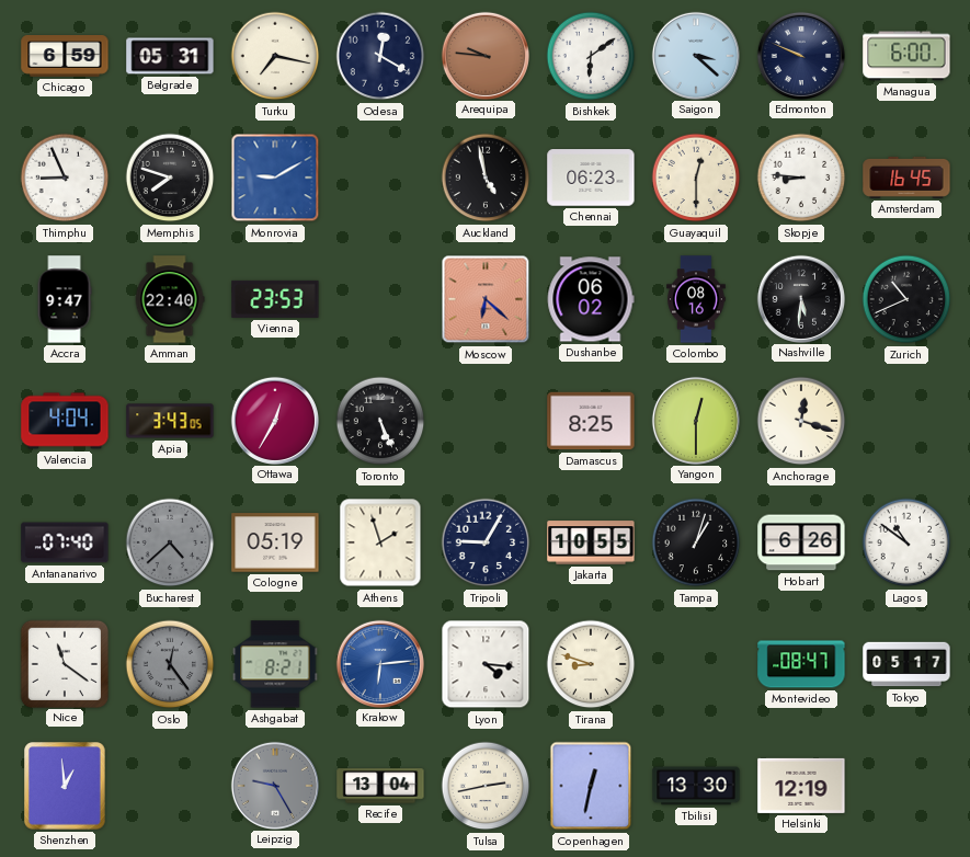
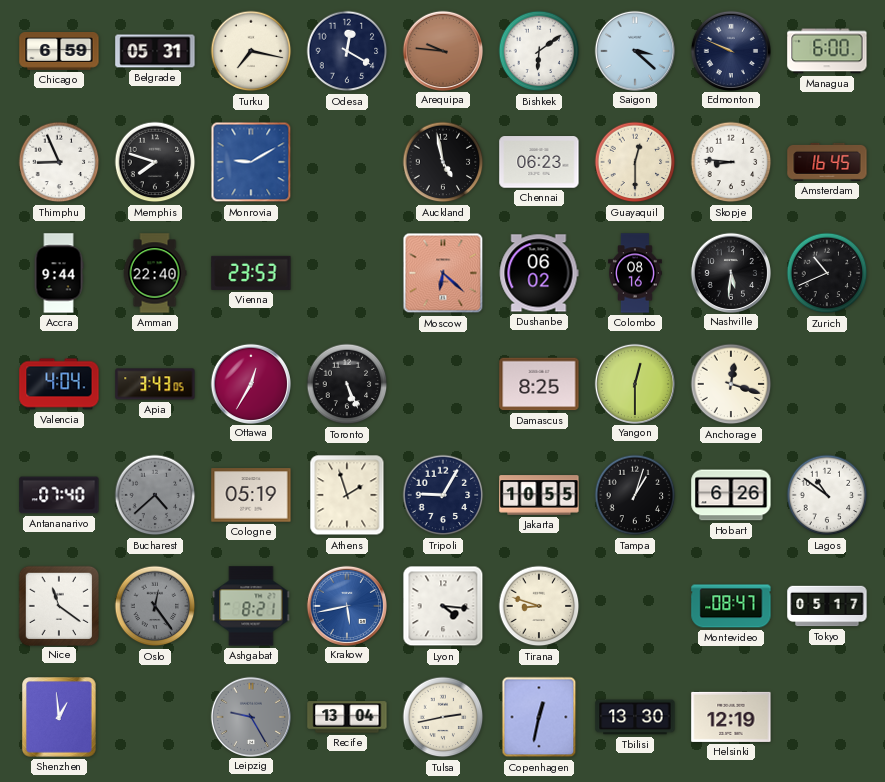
Accra: 9:47 -> 9:44 (59, 273)
Krakow: 6:14 -> 5:43 (346, 605)
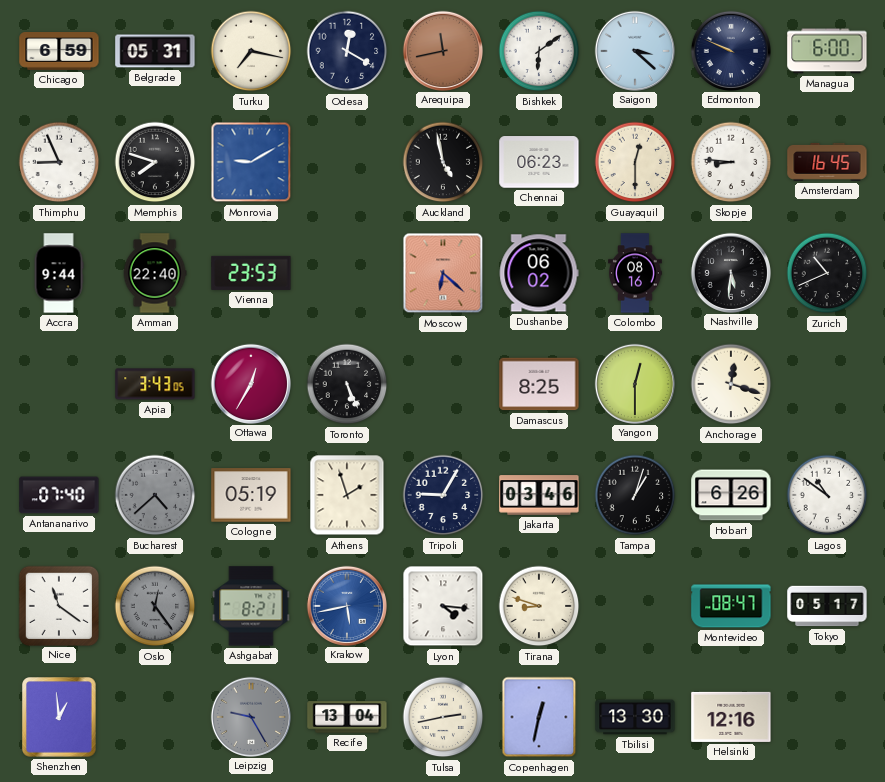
Arequipa: 9:46 -> 11:43 (442, 50)
Valencia: 4:04 -> none (59, 384)
Jakarta: 10:55 -> 03:46 (539, 495)
Helsinki: 12:19 -> 12:16 (731, 717)
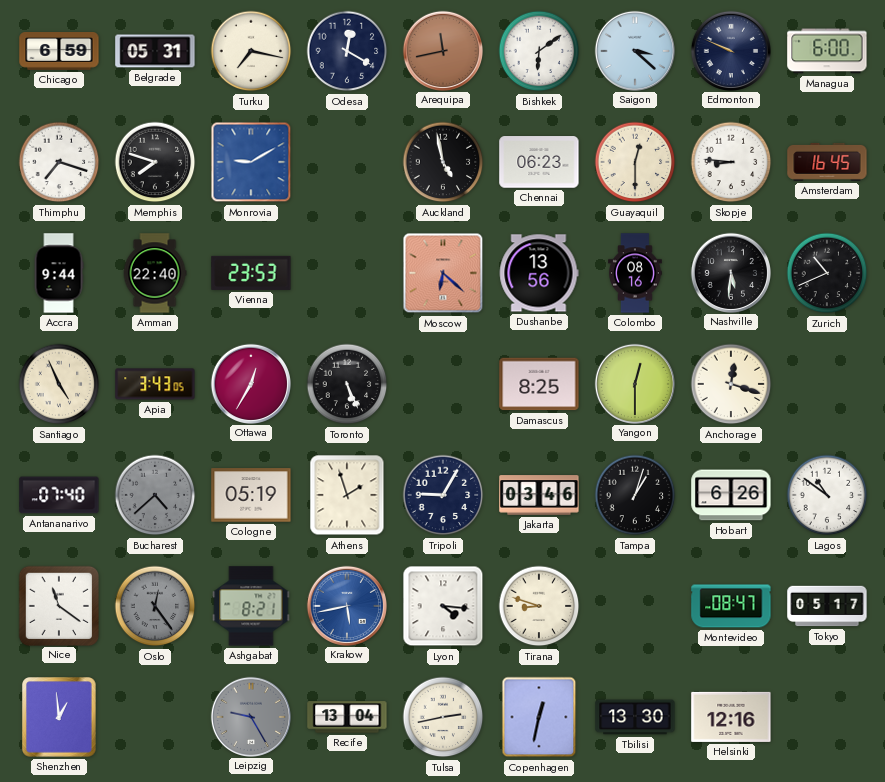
Thimphu: 8:56 -> 7:18 (59, 162)
Dushanbe: 06:02 -> 13:56 (539, 273)
Santiago: none -> 4:56 (59, 384)
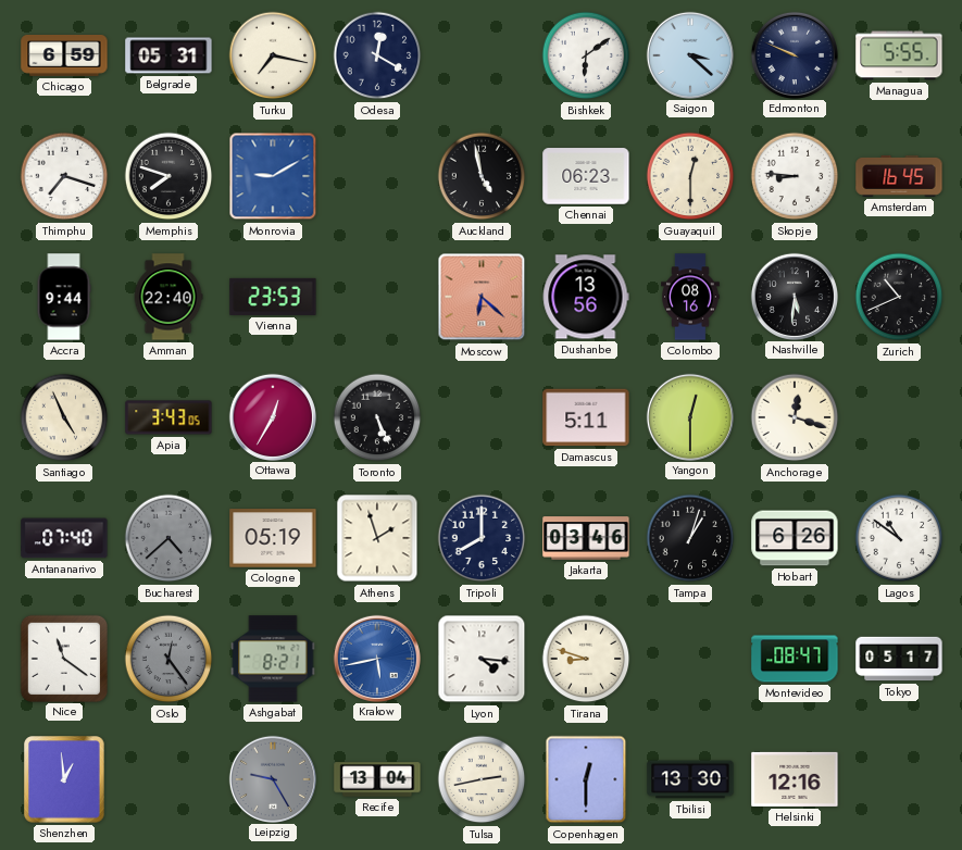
Arequipa: 11:43 -> none (442, 50)
Managua: 6:00 -> 5:55 (899, 55)
Damascus: 8:25 -> 5:11 (586, 417)
Tripoli: 9:05 -> 8:00 (482, 538)
Copenhagen: 12:32 -> 12:30 (586, 779)
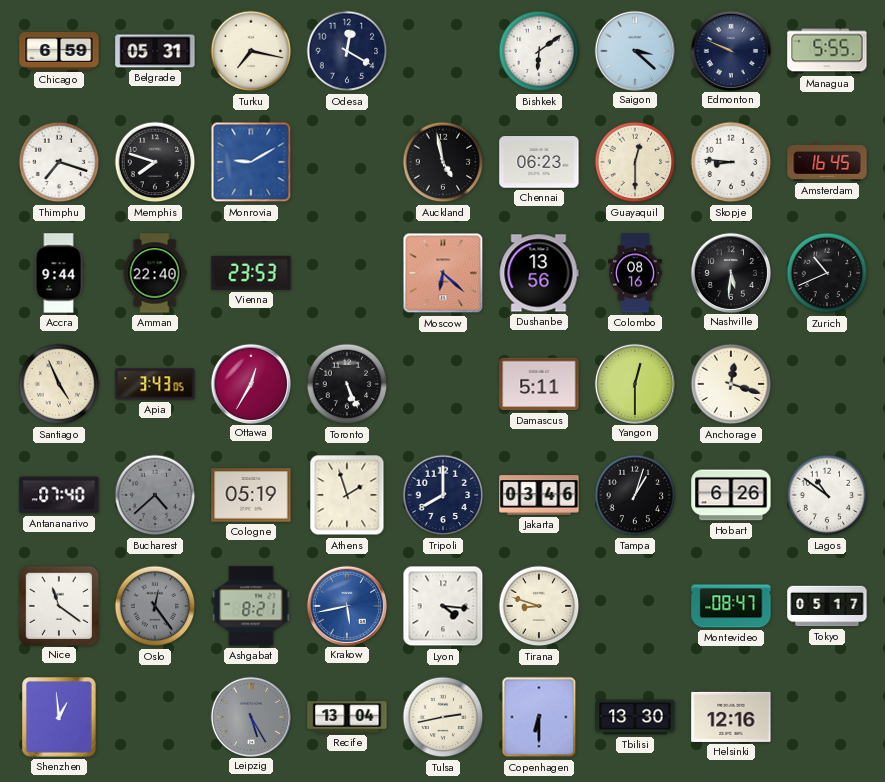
Leipzig: 9:25 -> 5:25 (250, 716)
Copenhagen: 12:30 -> 6:30 (539, 717)
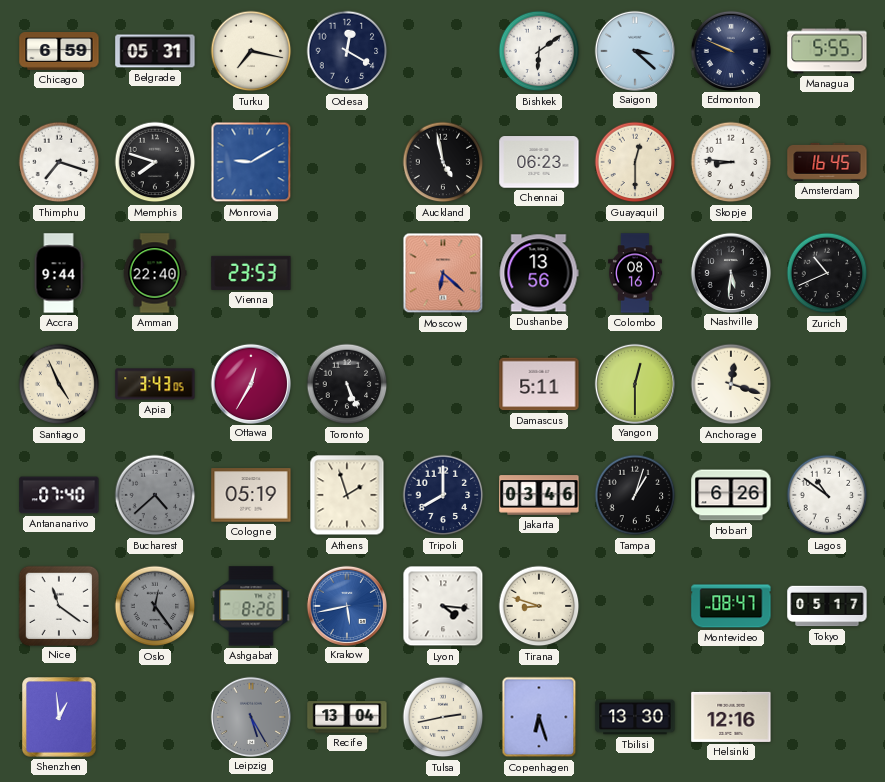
Ashgabat: 8:21 -> 8:26 (251, 606)
Copenhagen: 6:30 -> 6:27 (539, 717)
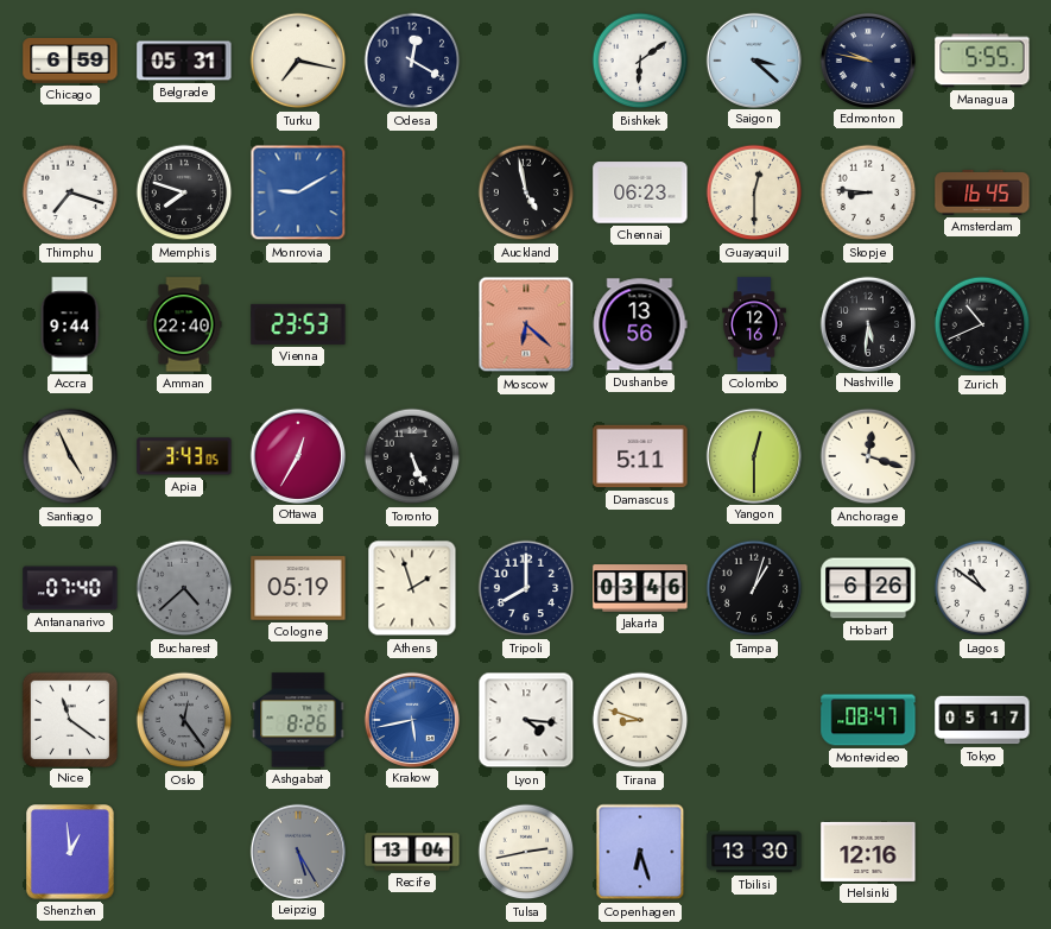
Edmonton: 9:49 -> 9:47 (867, 59)
Colombo: 08:16 -> 12:16 (754, 324)
